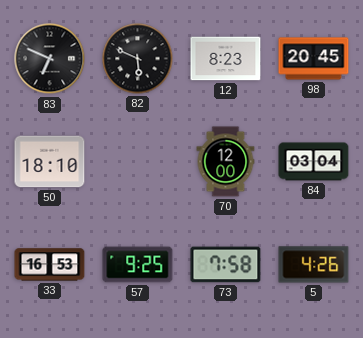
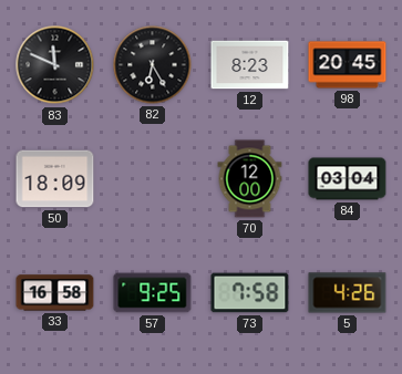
83: 6:49 -> 11:49 (55, 65)
82: 5:49 -> 6:25 (153, 65)
50: 18:10 -> 18:09 (55, 179)
33: 16:53 -> 16:58 (55, 293)
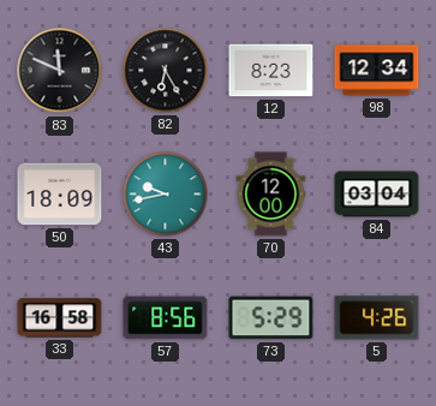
98: 20:45 -> 12:34 (377, 71)
43: none -> 9:43 (166, 195)
57: 9:25 -> 8:56 (166, 318)
73: 7:58 -> 5:29 (271, 318)
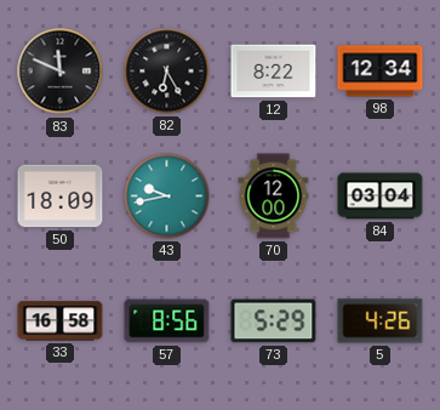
12: 8:23 -> 8:22 (274, 72)
